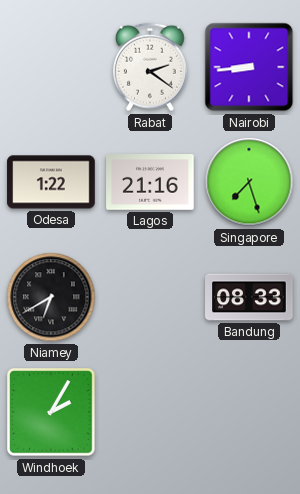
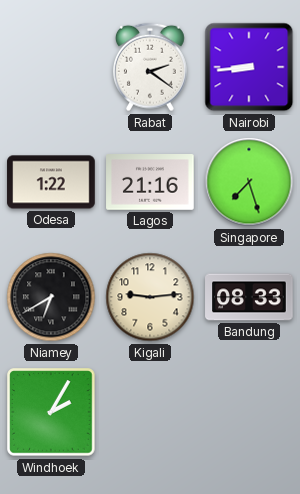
Kigali: none -> 9:14 (150, 297)
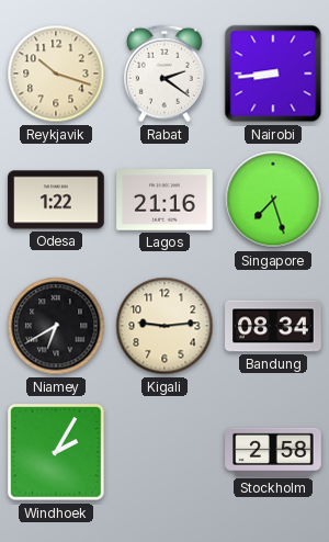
Reykjavik: none -> 10:18 (56, 74)
Bandung: 08:33 -> 08:34 (273, 326)
Stockholm: none -> 2:58 (273, 452)
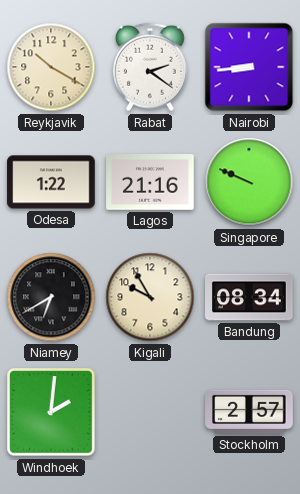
Reykjavik: 10:18 -> 10:20 (51, 67)
Singapore: 7:27 -> 9:49 (249, 182)
Kigali: 9:14 -> 9:55 (150, 297)
Windhoek: 2:05 -> 2:01 (51, 412)
Stockholm: 2:58 -> 2:57 (249, 412)
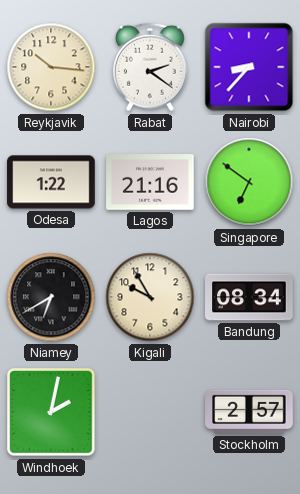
Reykjavik: 10:20 -> 10:16 (51, 67)
Nairobi: 8:44 -> 8:37 (249, 67)
Singapore: 9:49 -> 6:51 (249, 182)
Windhoek: 2:01 -> 2:02 (51, 412)
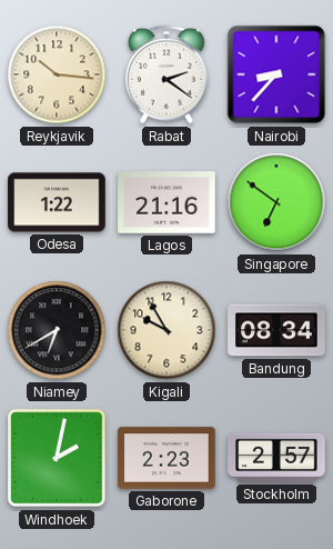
Gaborone: none -> 2:23 (167, 458)
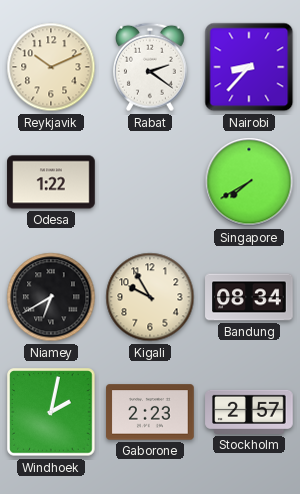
Reykjavik: 10:16 -> 10:11 (51, 67)
Lagos: 21:16 -> none (167, 203)
Singapore: 6:51 -> 7:40 (249, 182)
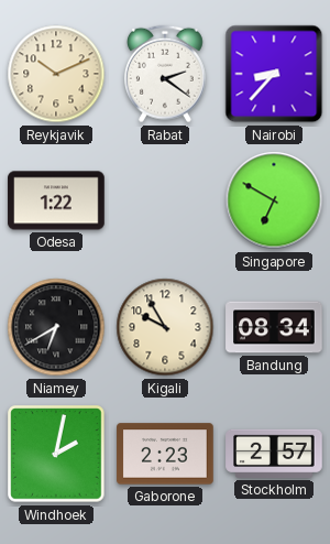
Singapore: 7:40 -> 6:50 (274, 200)
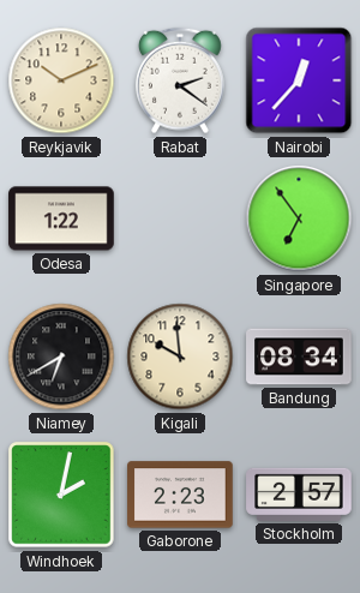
Nairobi: 8:37 -> 12:37 (299, 80)
Singapore: 6:50 -> 6:54 (299, 218)
Kigali: 9:55 -> 9:59 (180, 357)
